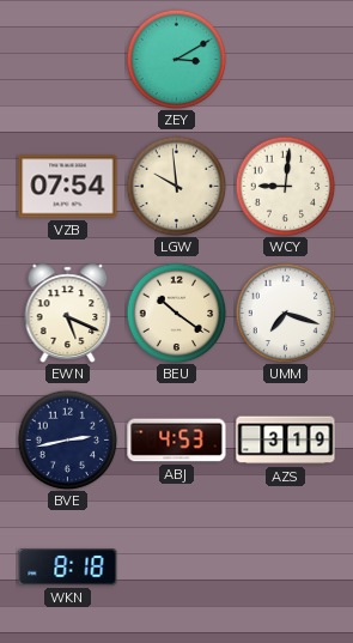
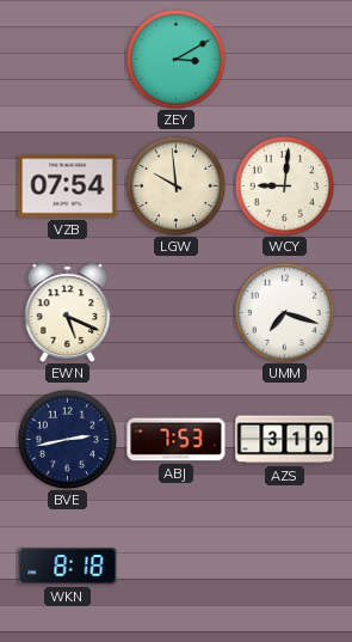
BEU: 10:21 -> none (176, 313)
ABJ: 4:53 -> 7:53 (177, 440)
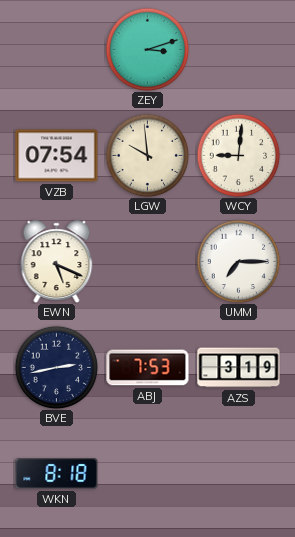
ZEY: 3:10 -> 3:12 (147, 49)
UMM: 7:18 -> 7:15 (238, 261)
